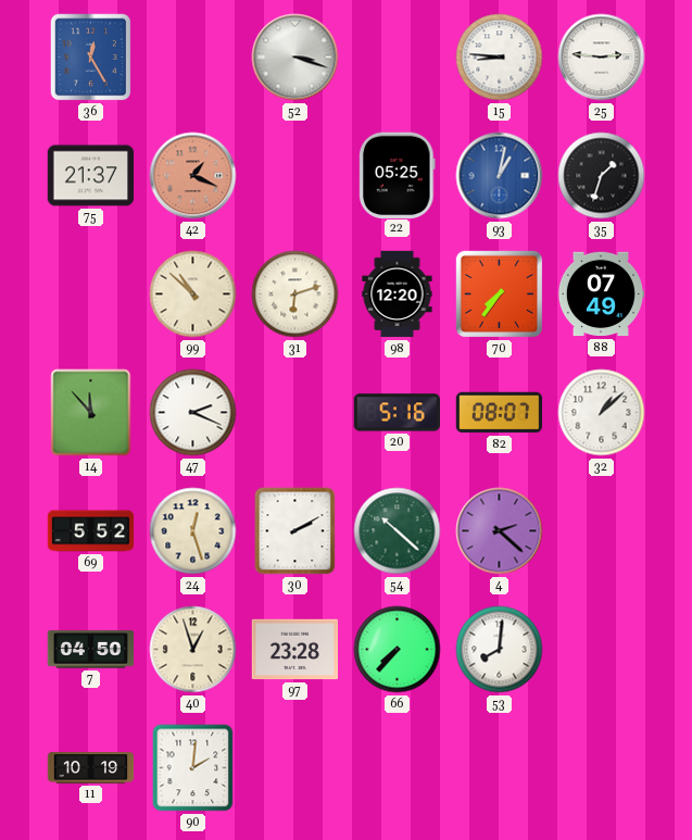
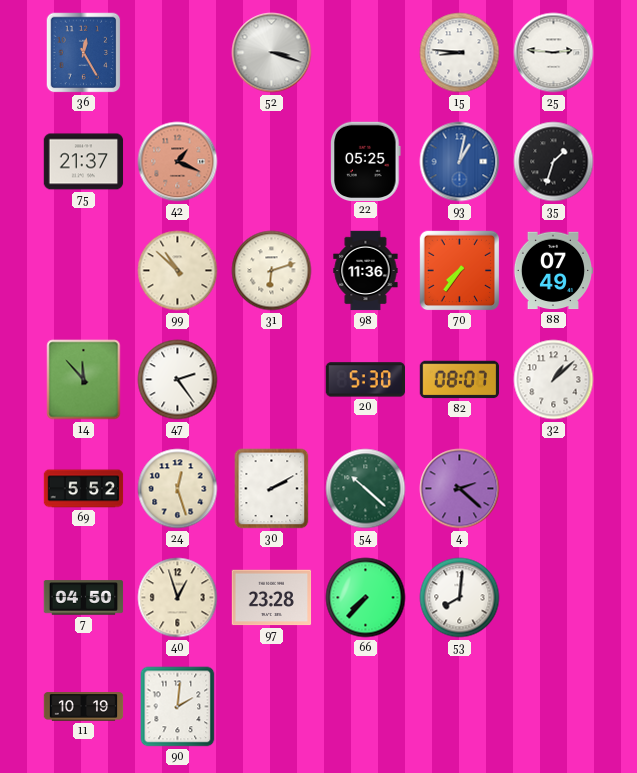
98: 12:20 -> 11:36 (366, 271)
47: 2:19 -> 2:24 (178, 380)
20: 5:16 -> 5:30 (365, 380)
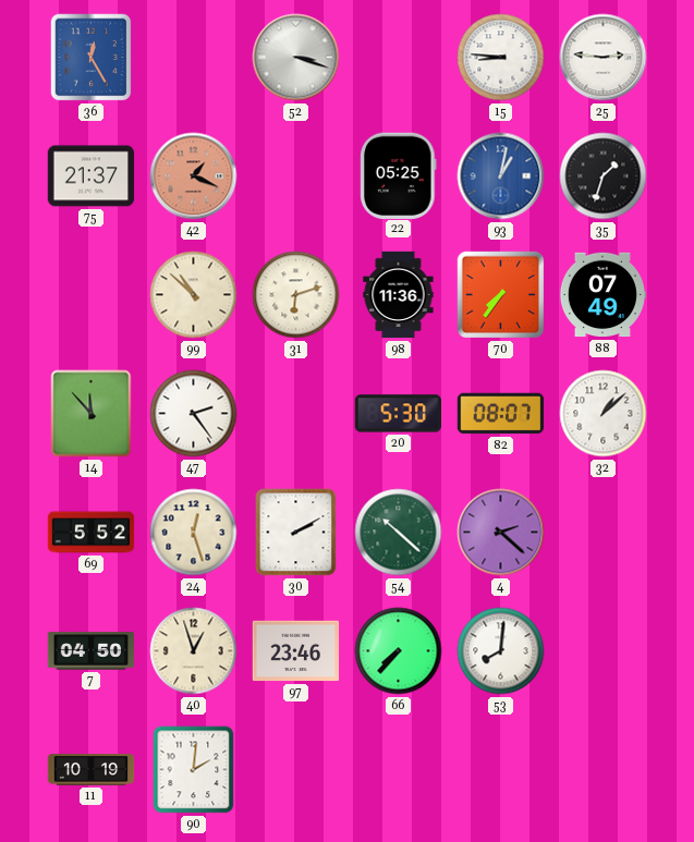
97: 23:28 -> 23:46 (296, 651)
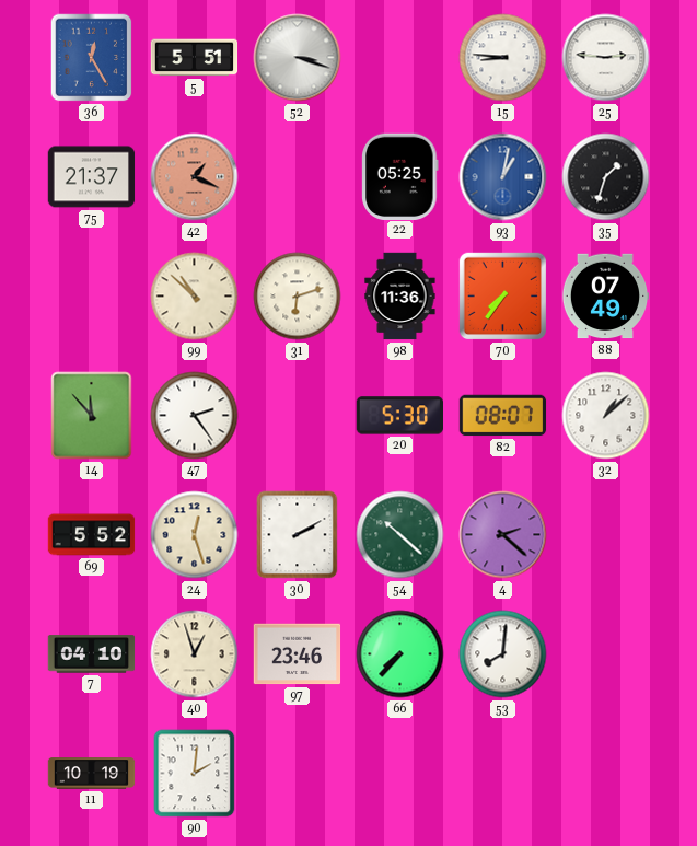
5: none -> 5:51 (195, 58)
7: 04:50 -> 04:10 (92, 654)
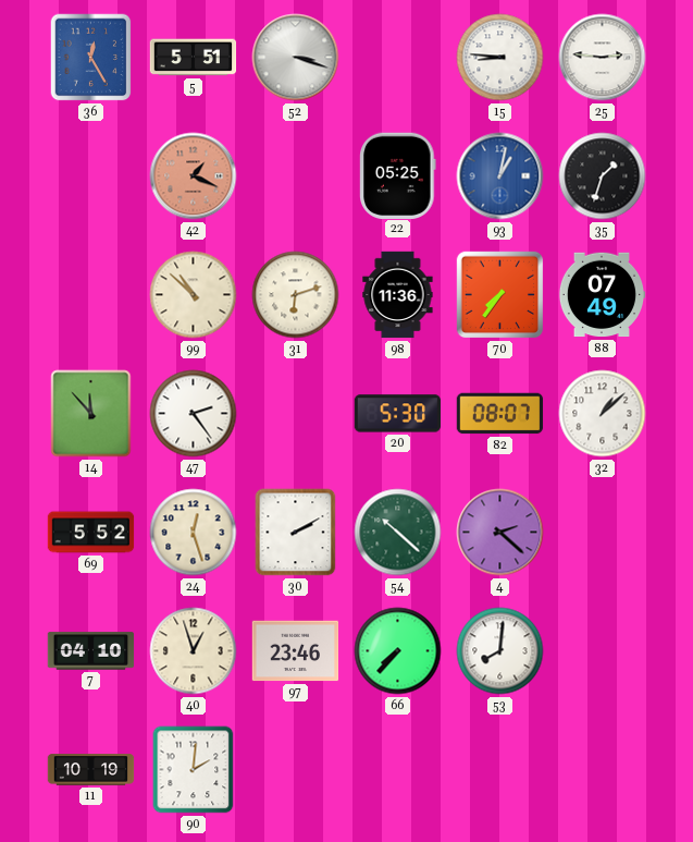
75: 21:37 -> none (92, 177)
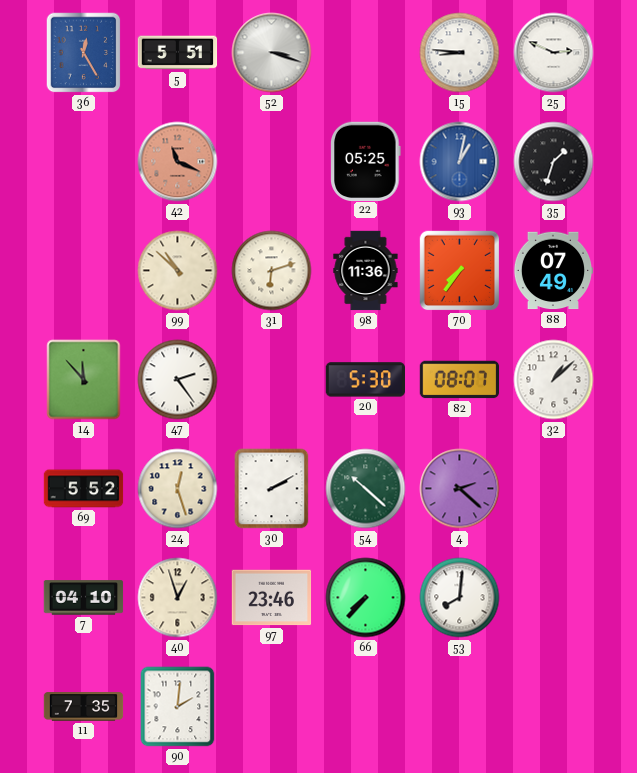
25: 2:46 -> 2:49 (554, 53)
42: 1:19 -> 11:19 (178, 162)
11: 10:19 -> 7:35 (84, 707)
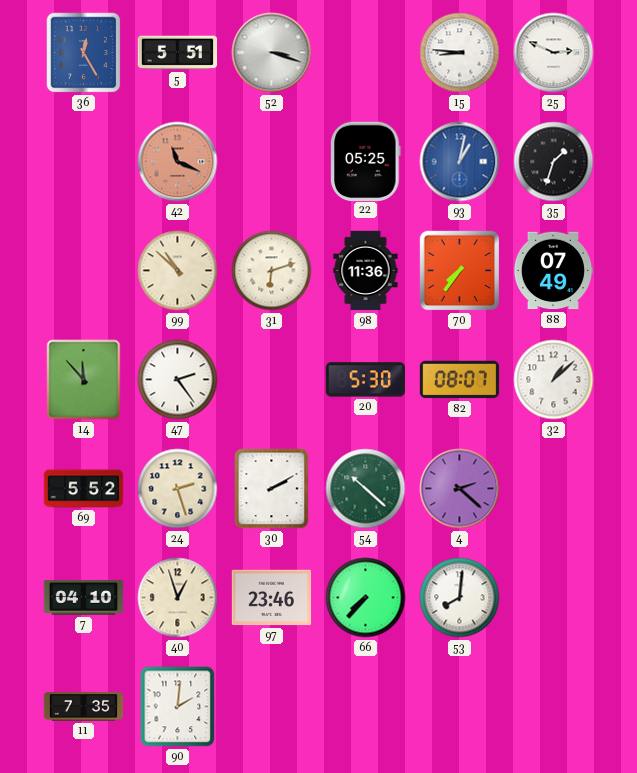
24: 12:27 -> 2:27 (178, 489)
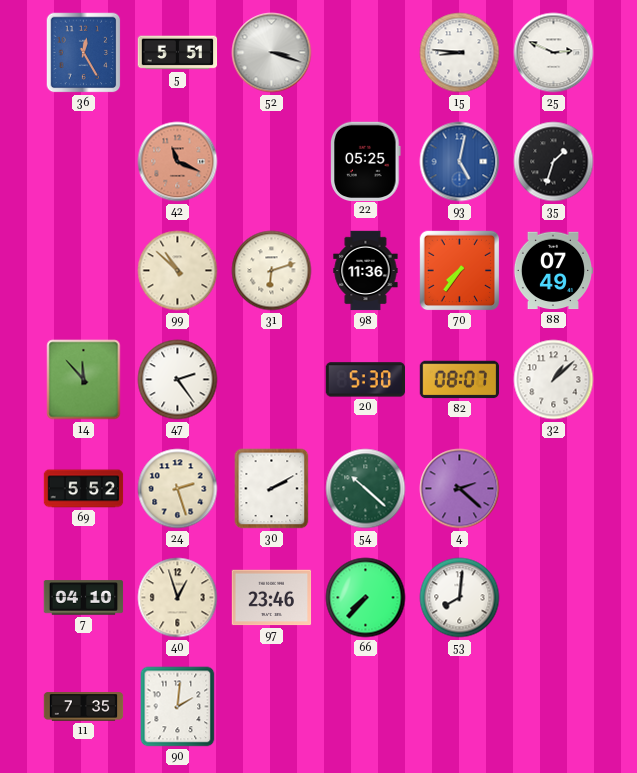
93: 1:02 -> 5:02 (460, 162)
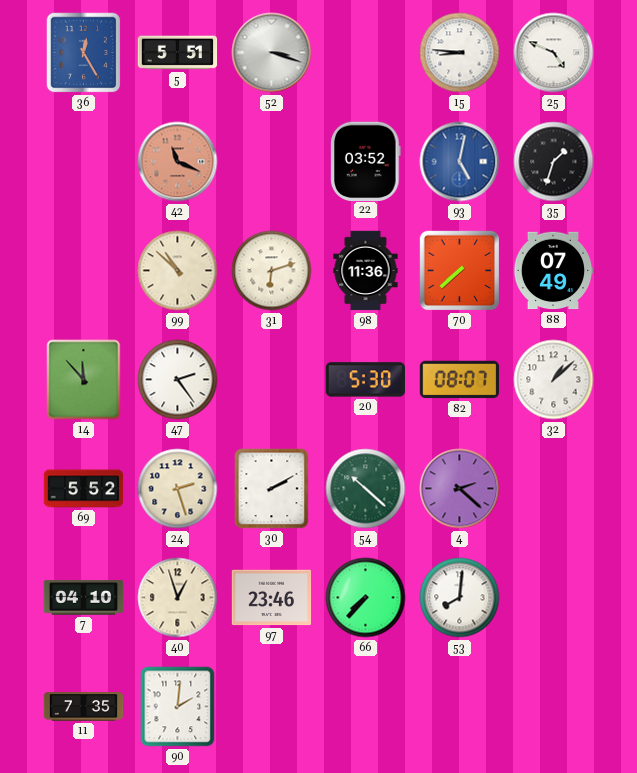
25: 2:49 -> 4:49 (554, 53)
22: 05:25 -> 03:52 (366, 161)
70: 7:36 -> 7:38 (460, 271)
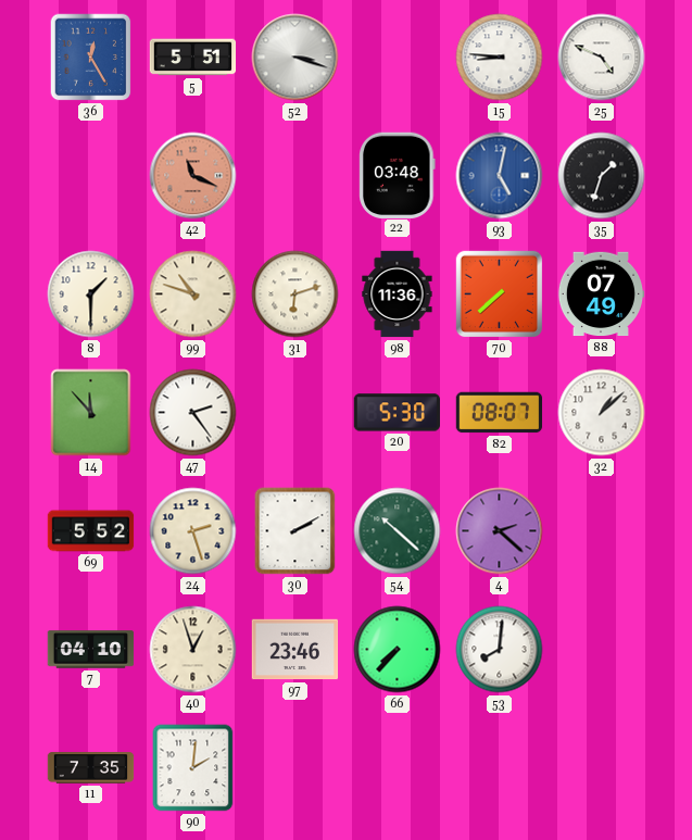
22: 03:52 -> 03:48 (398, 175)
8: none -> 1:30 (91, 294)
99: 10:52 -> 10:48 (193, 294)
